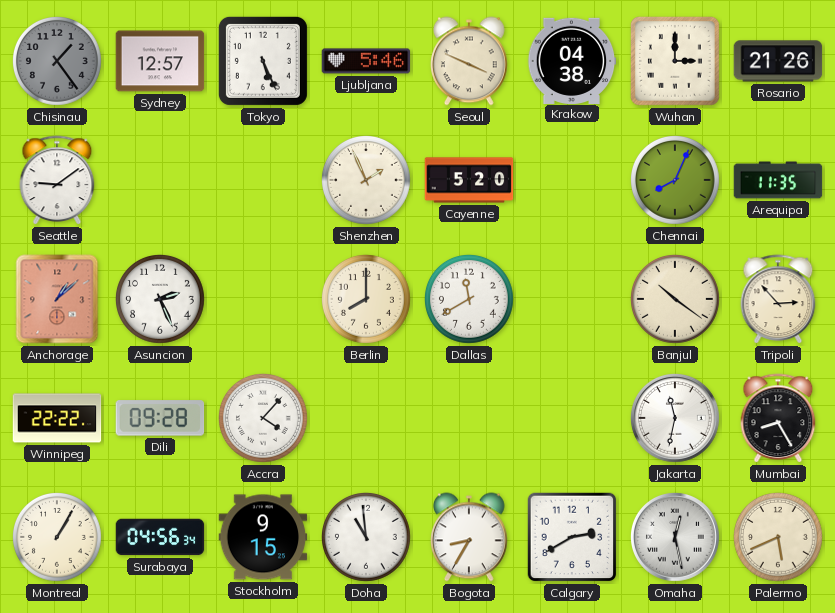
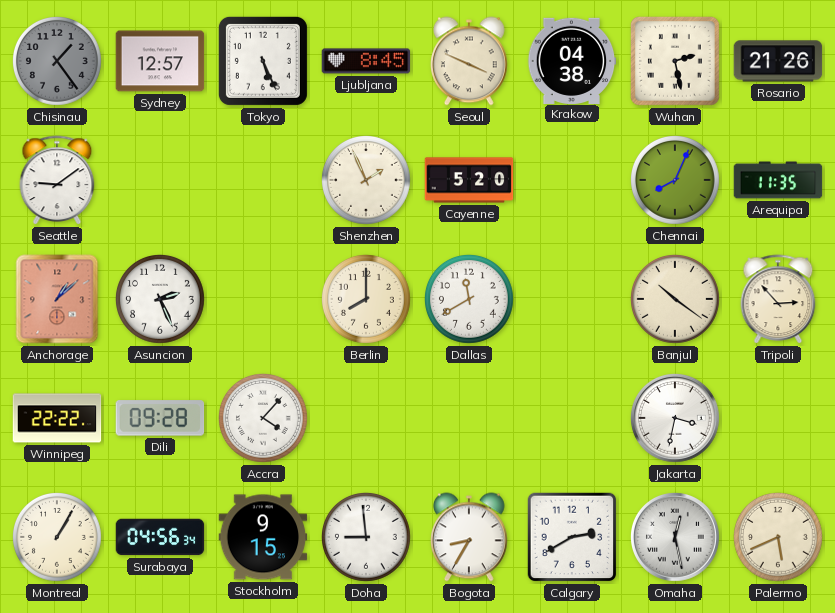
Ljubljana: 5:46 -> 8:45 (366, 61)
Wuhan: 3:00 -> 2:28 (675, 61)
Jakarta: 11:32 -> 3:32 (676, 419)
Mumbai: 8:25 -> none (778, 418)
Doha: 10:59 -> 8:59 (367, 538)
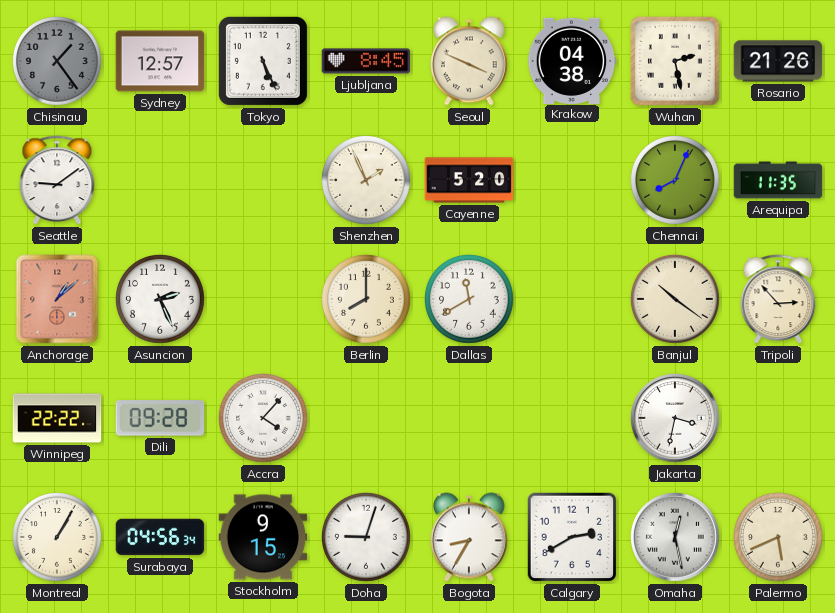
Doha: 8:59 -> 9:03 (367, 538)
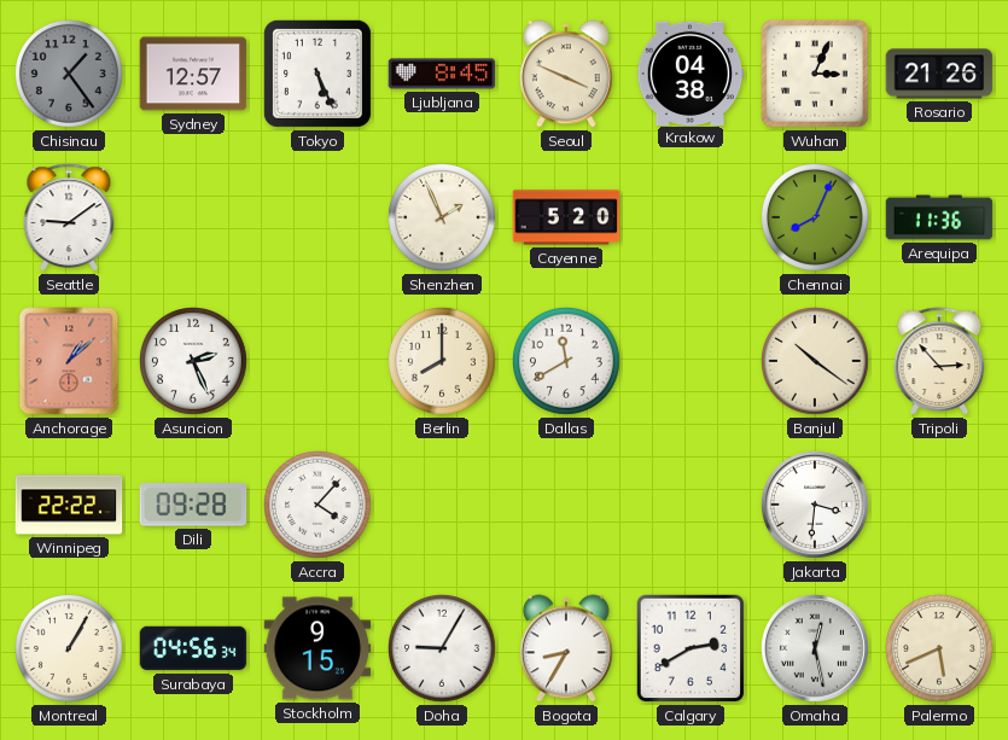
Wuhan: 2:28 -> 3:04 (815, 74)
Arequipa: 11:35 -> 11:36 (939, 217)
Jakarta: 3:32 -> 3:31 (816, 506)
Doha: 9:03 -> 9:05 (443, 649)
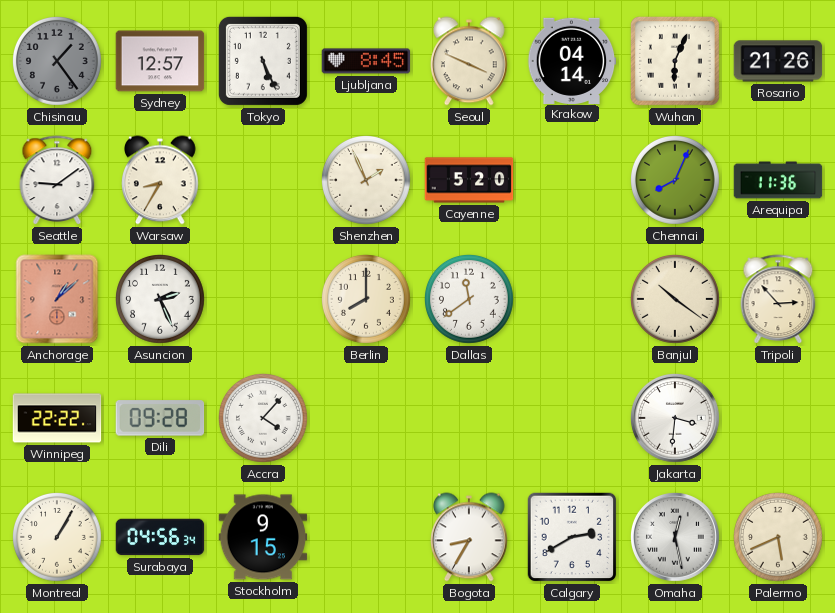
Krakow: 04:38 -> 04:14 (572, 60)
Wuhan: 3:04 -> 6:04 (675, 61)
Warsaw: none -> 8:35 (161, 180)
Dallas: 11:40 -> 11:39 (470, 300)
Doha: 9:05 -> none (443, 649)
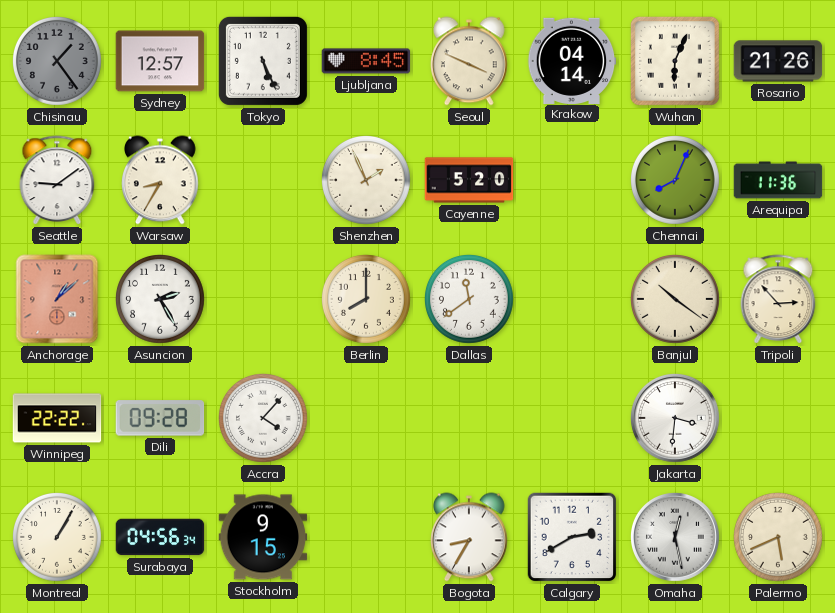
Asuncion: 2:26 -> 2:25 (161, 300)
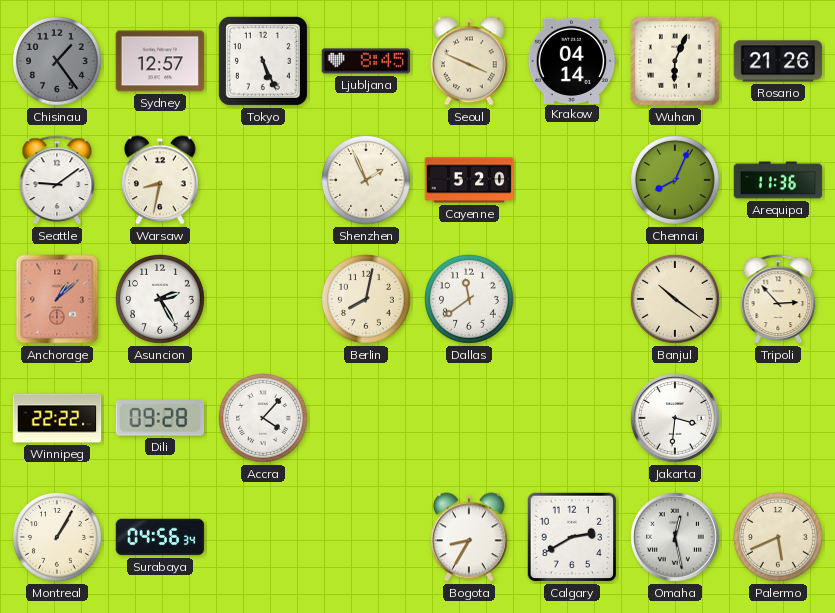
Warsaw: 8:35 -> 8:32 (161, 180)
Berlin: 8:00 -> 8:02 (367, 300)
Stockholm: 9:15 -> none (263, 537)
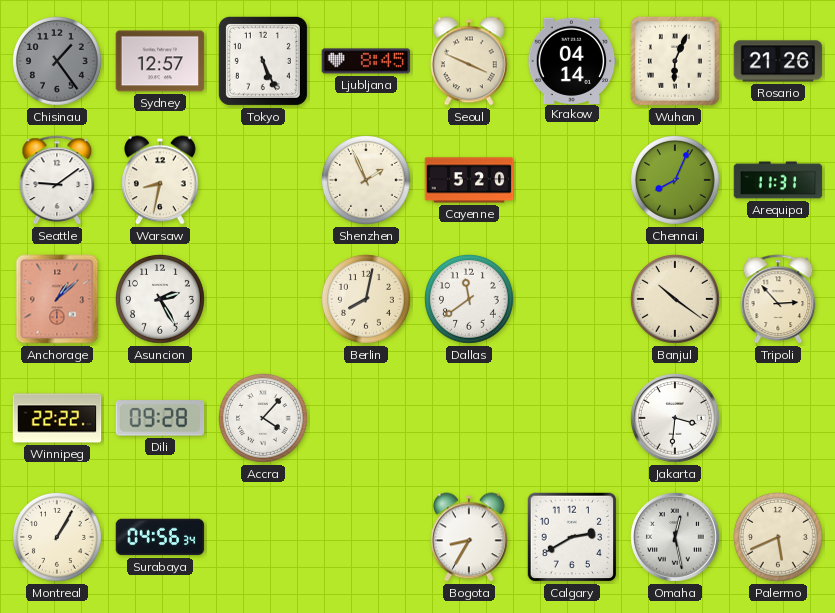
Arequipa: 11:36 -> 11:31 (778, 180)
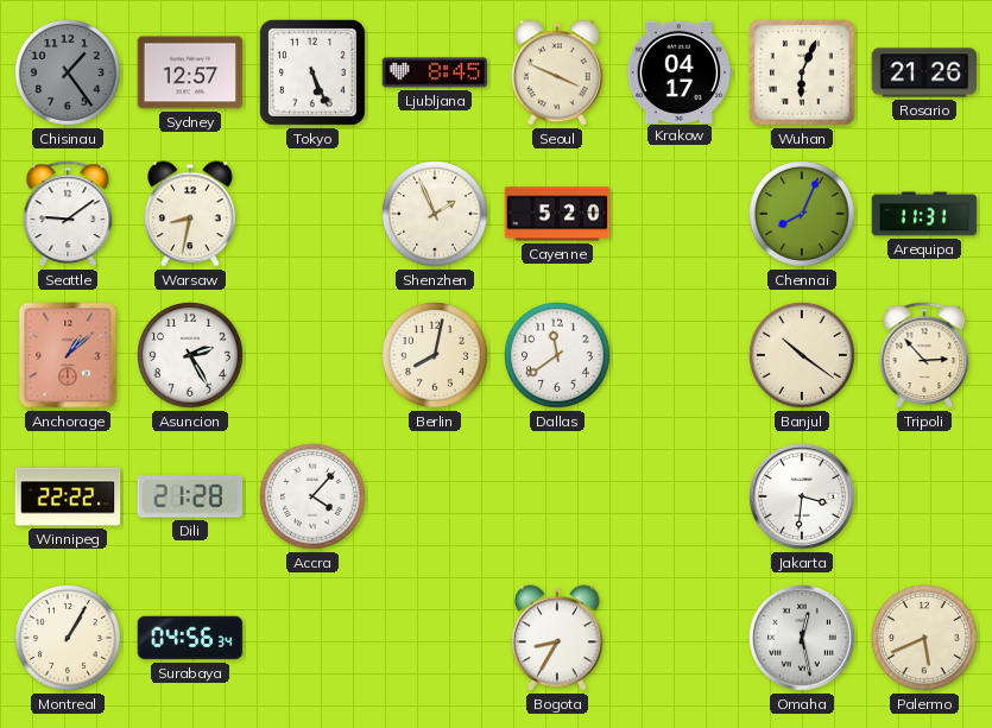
Krakow: 04:14 -> 04:17 (680, 71)
Dili: 09:28 -> 21:28 (190, 496)
Calgary: 2:40 -> none (572, 537)
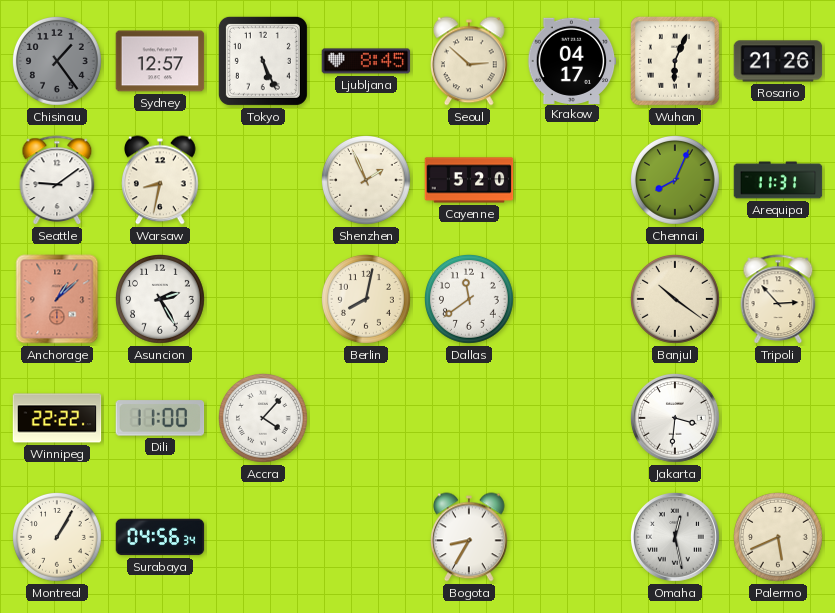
Seoul: 3:49 -> 2:52 (470, 61)
Dili: 21:28 -> 11:00 (160, 418)
